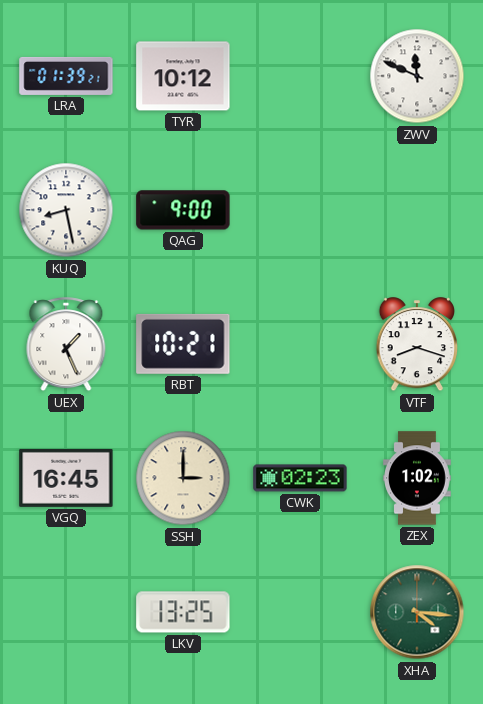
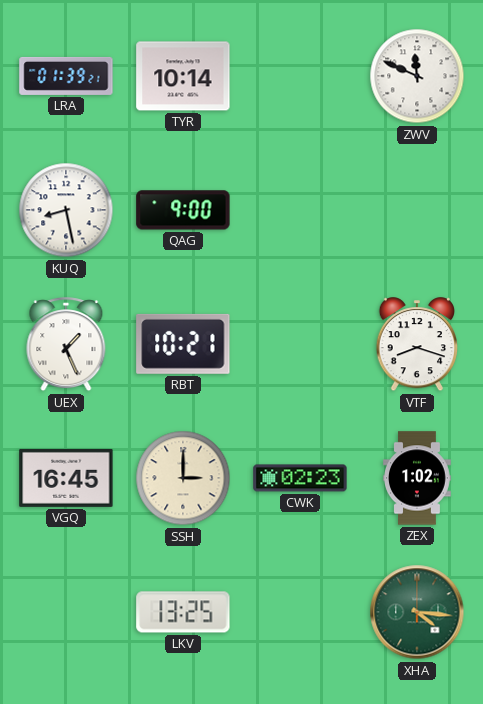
TYR: 10:12 -> 10:14 (183, 76)
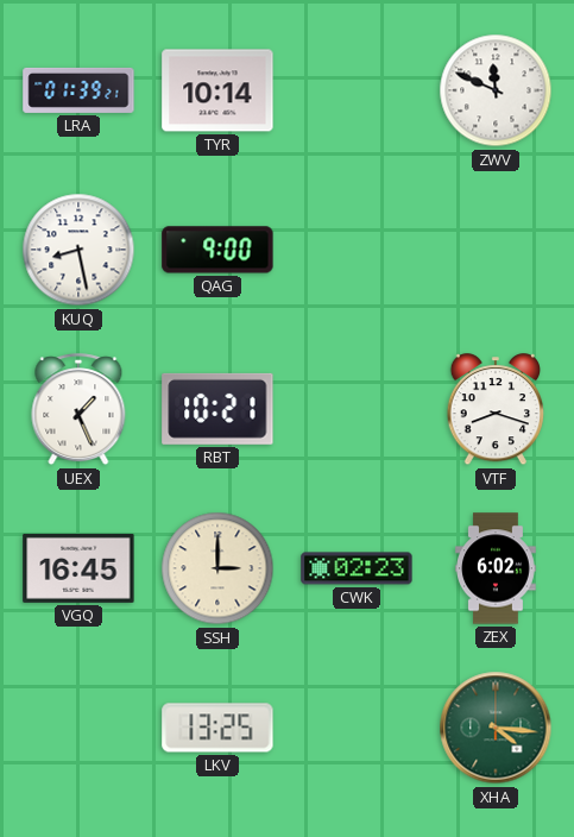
ZEX: 1:02 -> 6:02 (497, 568)
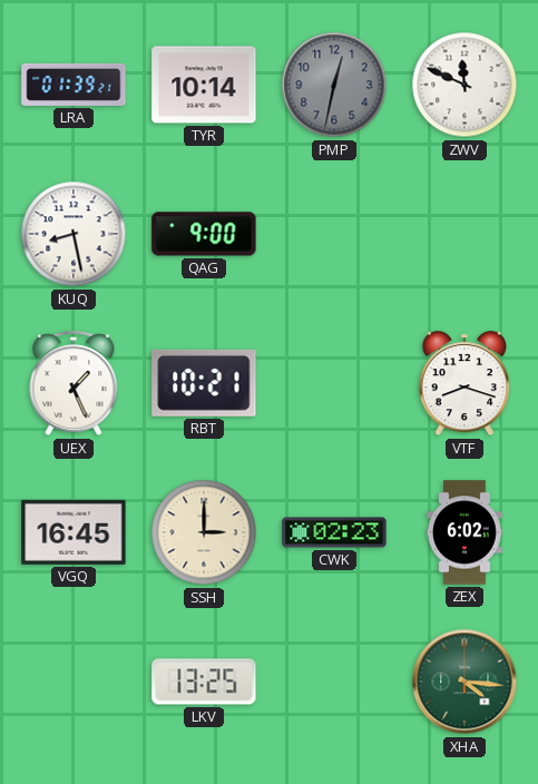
PMP: none -> 12:32 (334, 85)
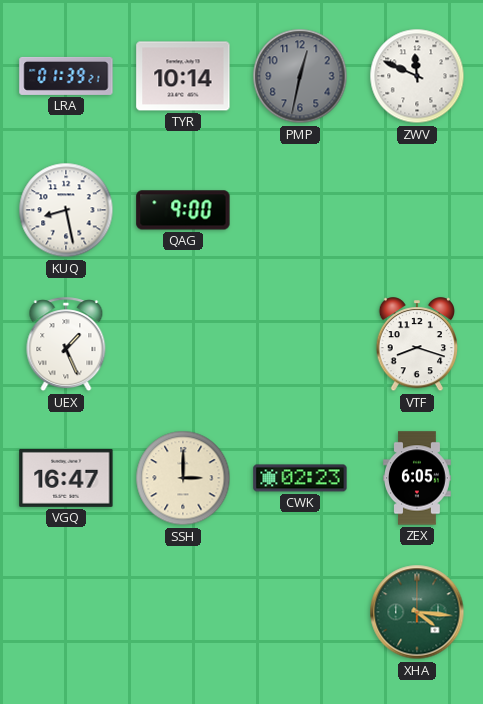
RBT: 10:21 -> none (204, 383)
VGQ: 16:45 -> 16:47 (66, 478)
ZEX: 6:02 -> 6:05 (418, 478)
LKV: 13:25 -> none (204, 682)
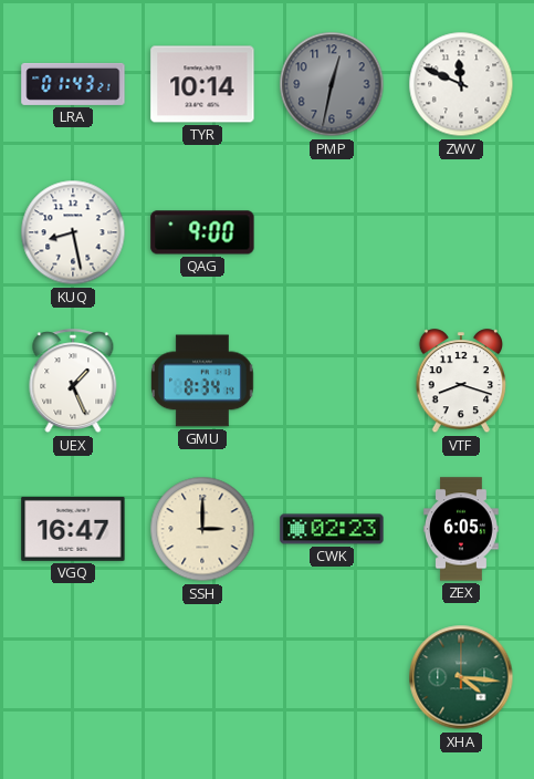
LRA: 01:39 -> 01:43 (73, 84)
GMU: none -> 8:34 (203, 381)
